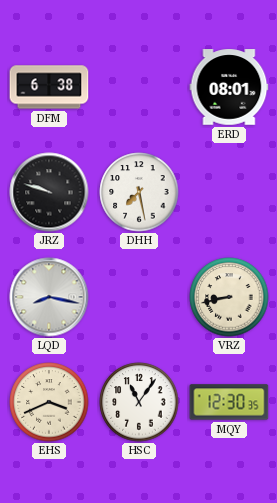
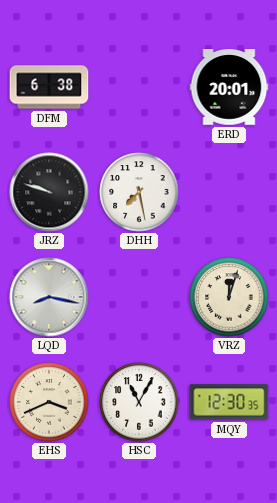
ERD: 08:01 -> 20:01 (229, 87)
VRZ: 8:43 -> 12:03 (229, 297)
HSC: 11:06 -> 11:05 (139, 402)
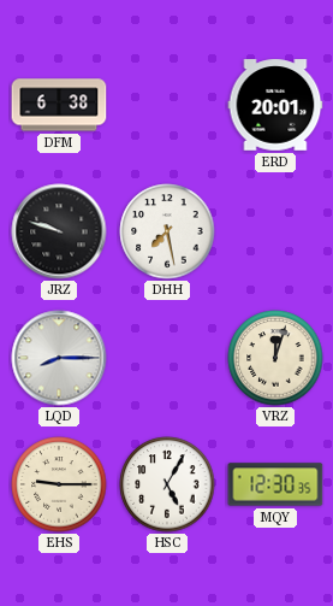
LQD: 8:17 -> 8:15 (59, 358)
EHS: 3:41 -> 9:15 (59, 484)
HSC: 11:05 -> 5:05 (167, 484)
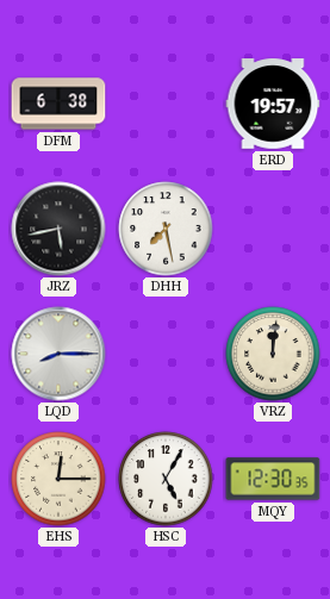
ERD: 20:01 -> 19:57 (273, 104)
JRZ: 9:48 -> 5:43 (58, 229)
VRZ: 12:03 -> 12:01 (273, 354)
EHS: 9:15 -> 12:15 (58, 479)
